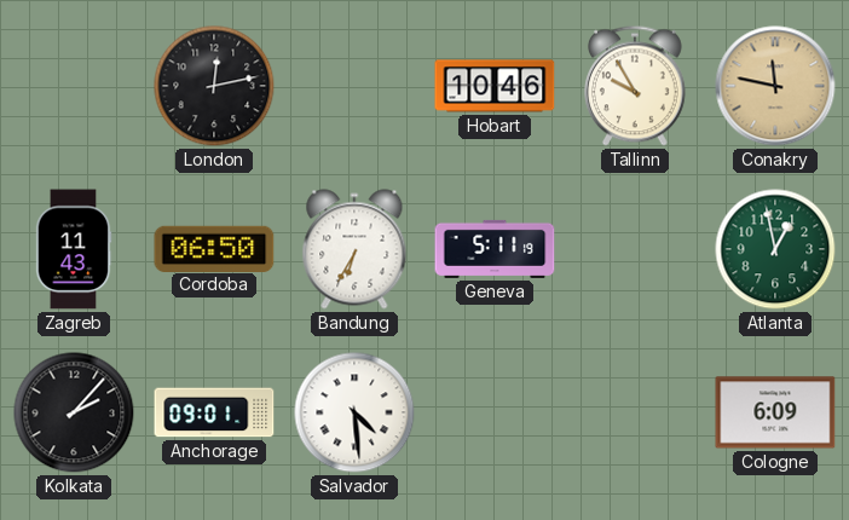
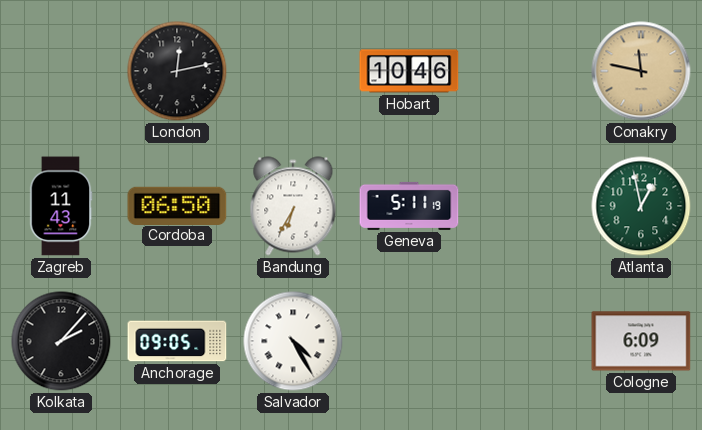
Tallinn: 9:55 -> none (635, 86)
Anchorage: 09:01 -> 09:05 (177, 341)
Salvador: 4:29 -> 4:25 (293, 341)
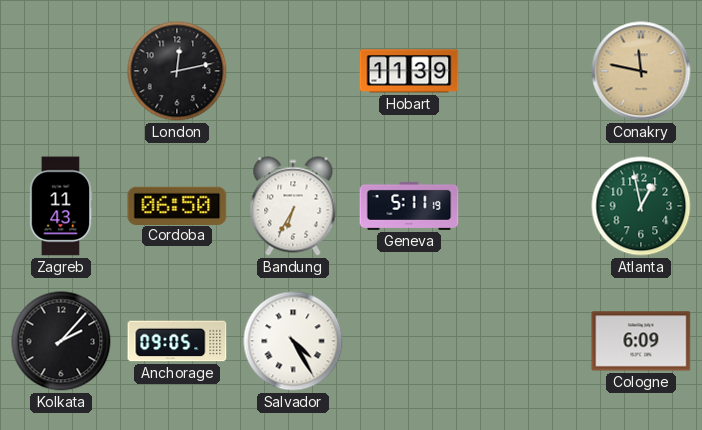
Hobart: 10:46 -> 11:39 (409, 71)
